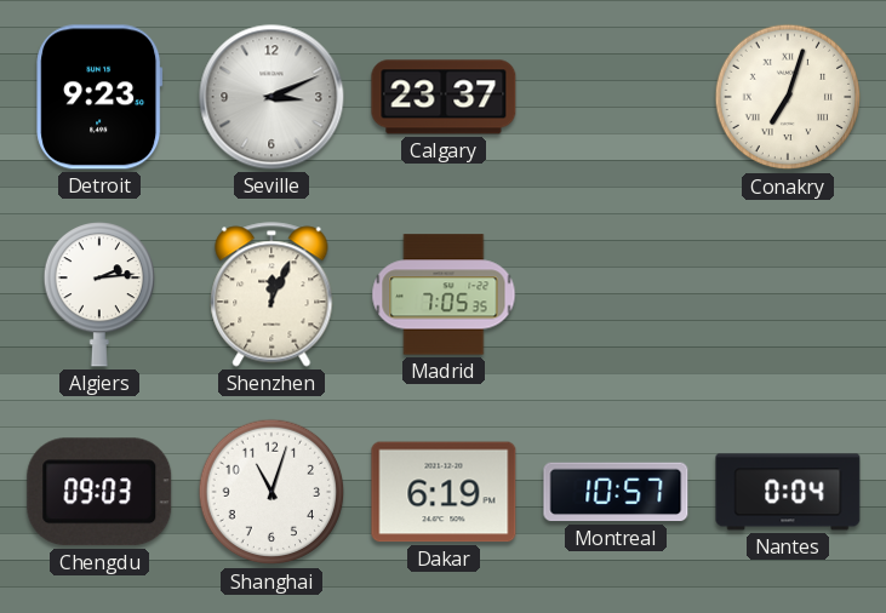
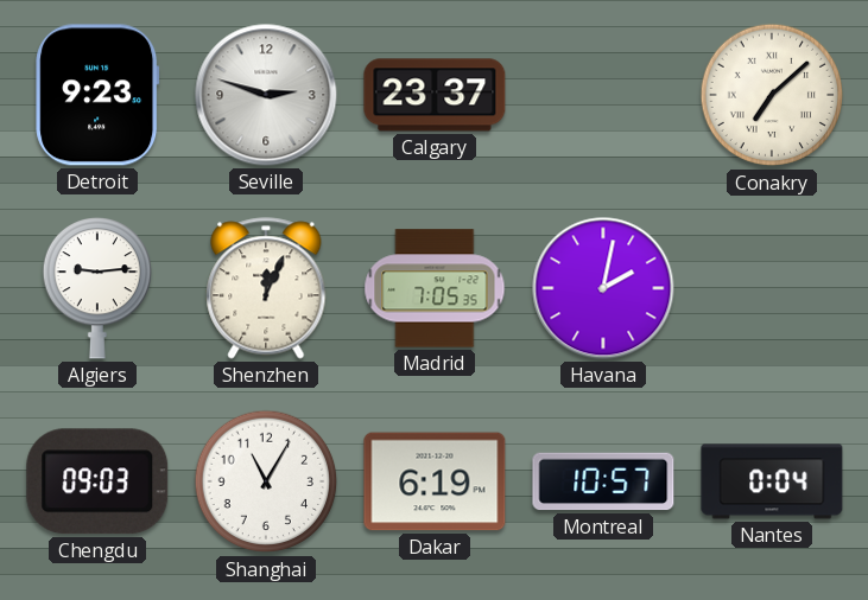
Seville: 3:11 -> 2:48 (266, 95)
Conakry: 7:03 -> 7:08 (772, 95)
Algiers: 2:14 -> 9:14 (96, 288)
Havana: none -> 2:02 (603, 288)
Shanghai: 11:03 -> 11:05 (266, 481)
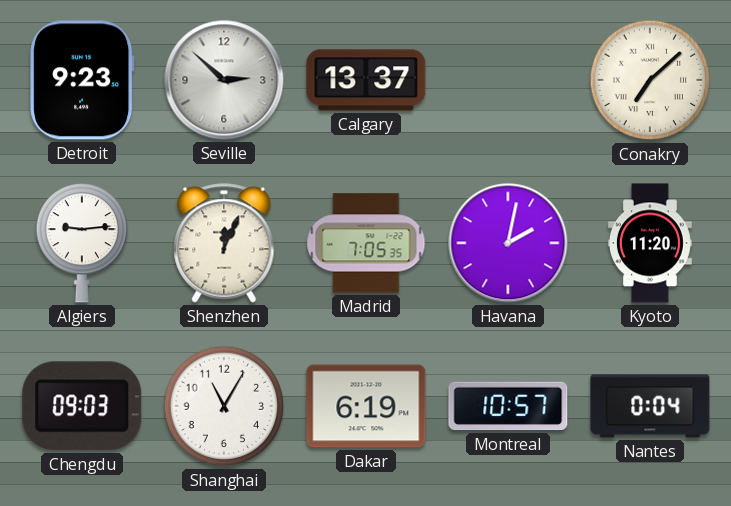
Seville: 2:48 -> 2:52 (224, 80)
Calgary: 23:37 -> 13:37 (366, 80)
Kyoto: none -> 11:20 (650, 243)
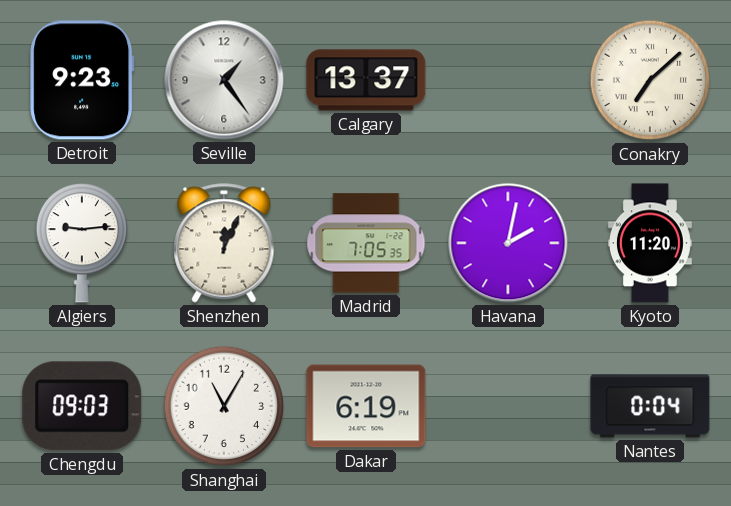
Seville: 2:52 -> 1:24 (224, 80)
Montreal: 10:57 -> none (508, 406)
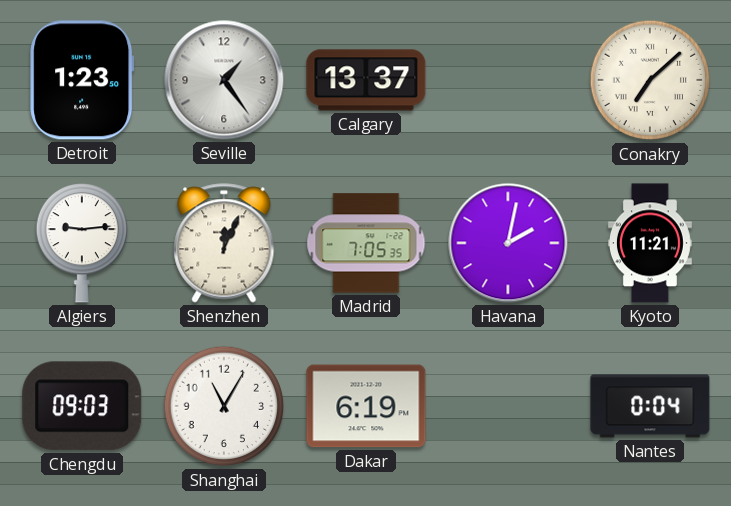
Detroit: 9:23 -> 1:23 (82, 80)
Kyoto: 11:20 -> 11:21 (650, 243)
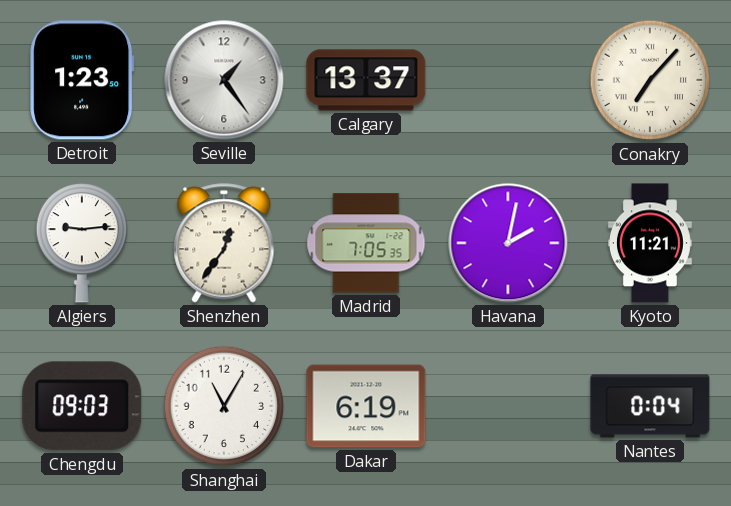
Conakry: 7:08 -> 7:07 (650, 80)
Shenzhen: 12:04 -> 12:36 (224, 243)
